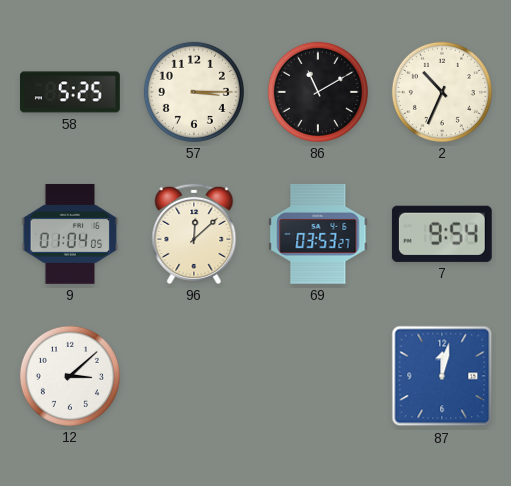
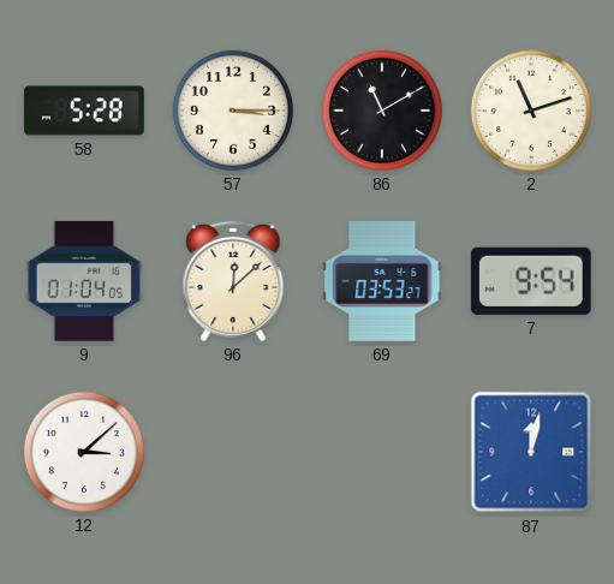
58: 5:25 -> 5:28 (85, 111)
2: 10:34 -> 11:12 (531, 111)
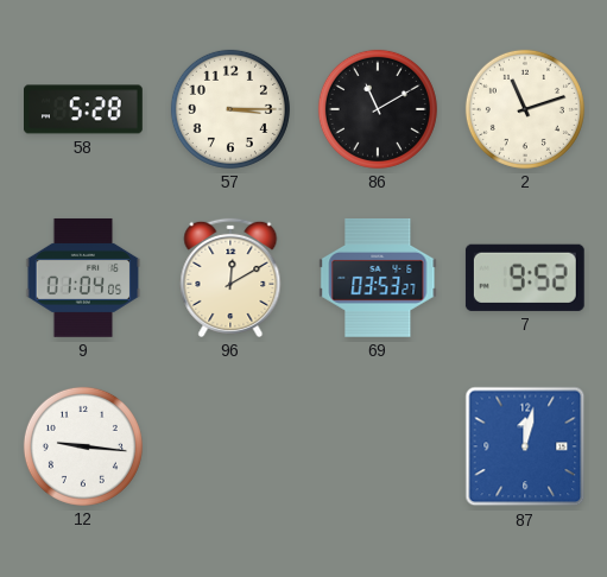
96: 12:08 -> 12:10 (230, 278)
7: 9:54 -> 9:52 (525, 278)
12: 3:08 -> 9:16 (83, 446)
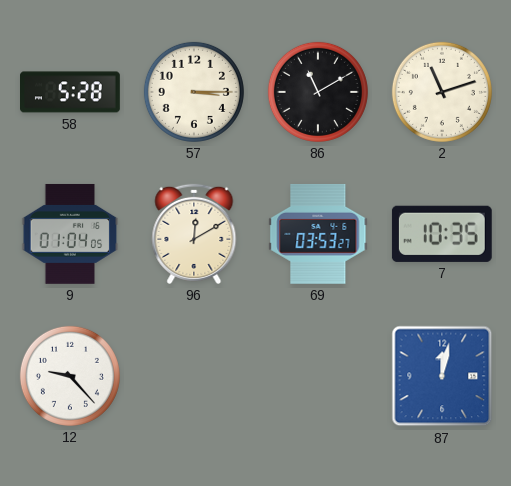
7: 9:52 -> 10:35 (442, 234)
12: 9:16 -> 9:23 (70, 376)
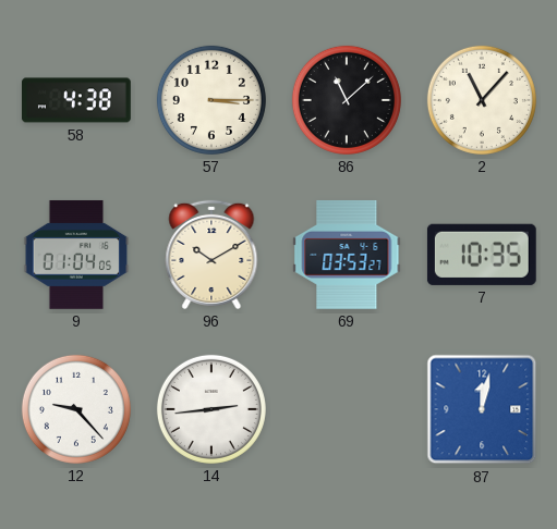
58: 5:28 -> 4:38 (77, 100)
86: 11:10 -> 11:08 (347, 100)
2: 11:12 -> 11:07 (482, 100)
96: 12:10 -> 10:10 (211, 255)
14: none -> 2:44 (211, 409)
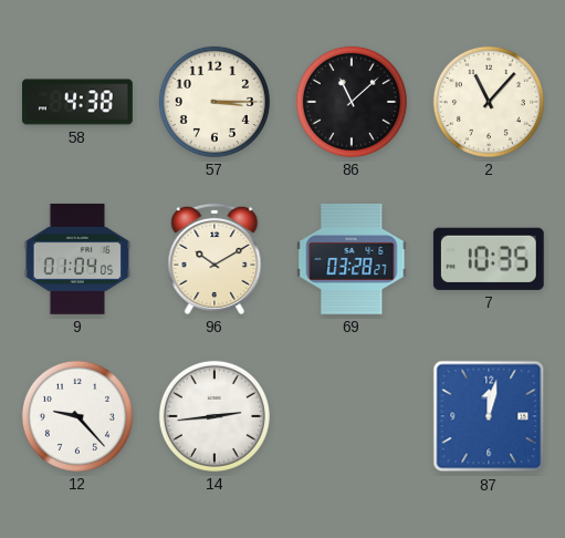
69: 03:53 -> 03:28 (352, 259)
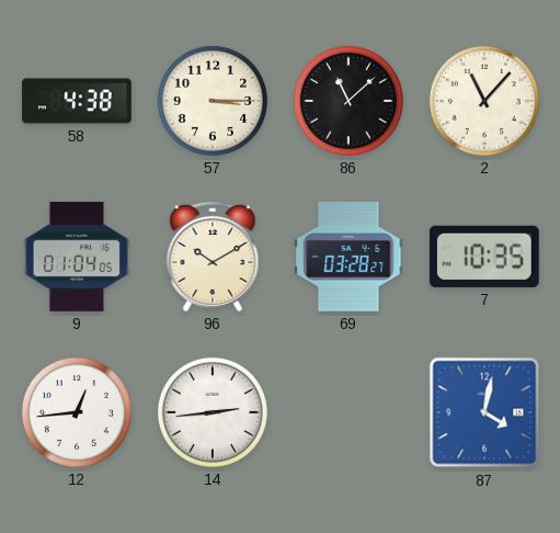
12: 9:23 -> 12:44 (77, 412)
87: 12:02 -> 4:02 (484, 412)
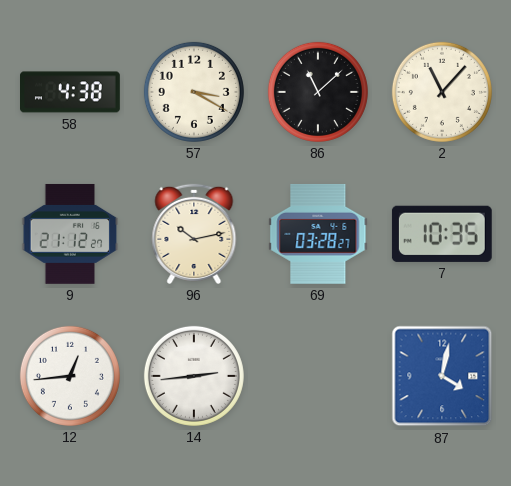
57: 3:15 -> 3:20 (194, 92)
9: 01:04 -> 21:12 (70, 234)
96: 10:10 -> 10:13 (194, 234)
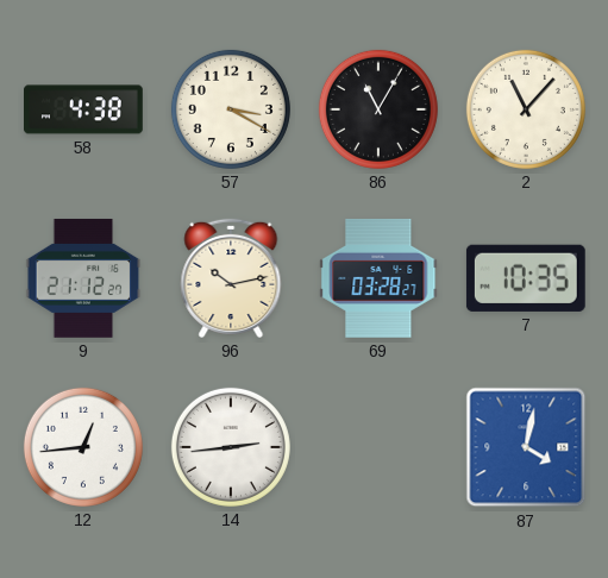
86: 11:08 -> 11:05 (378, 109)
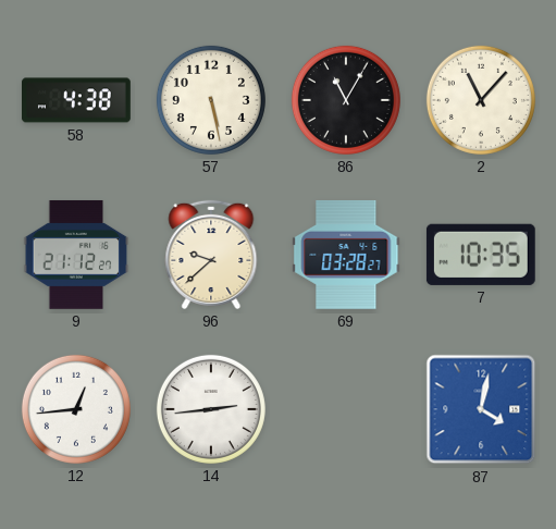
57: 3:20 -> 5:28 (211, 100)
96: 10:13 -> 9:38 (211, 255)
